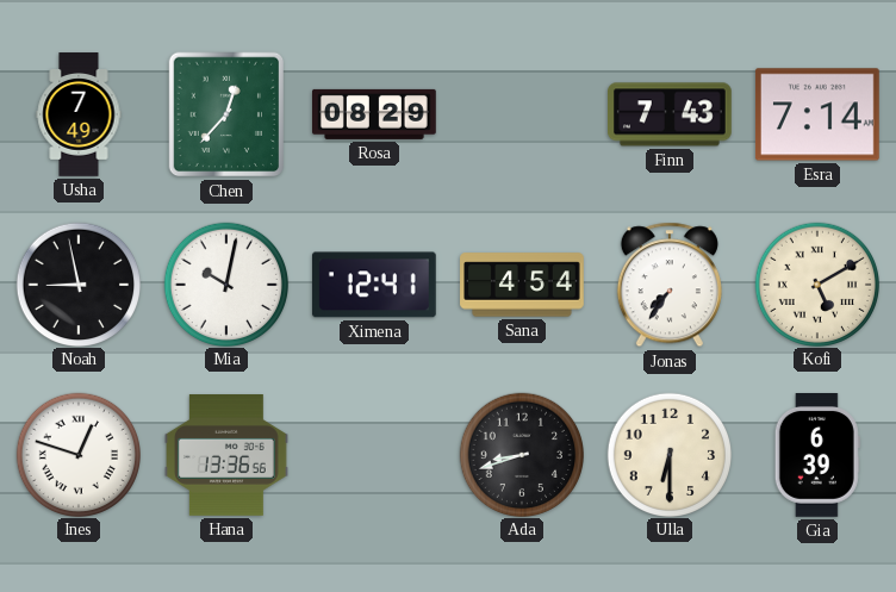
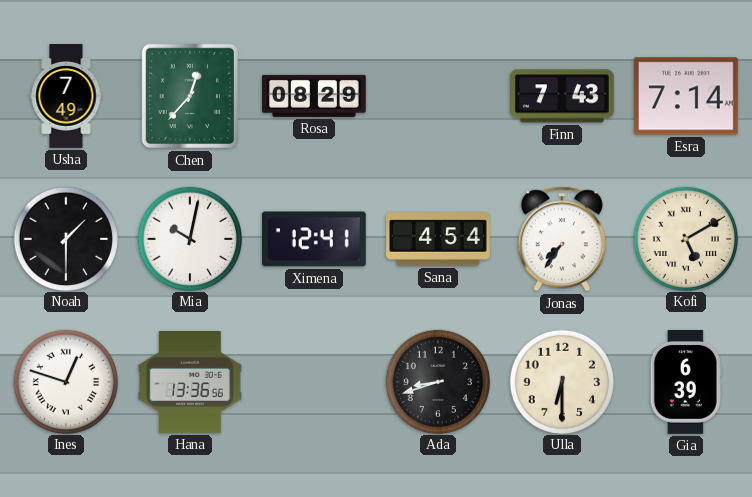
Noah: 8:58 -> 1:30 (65, 238)
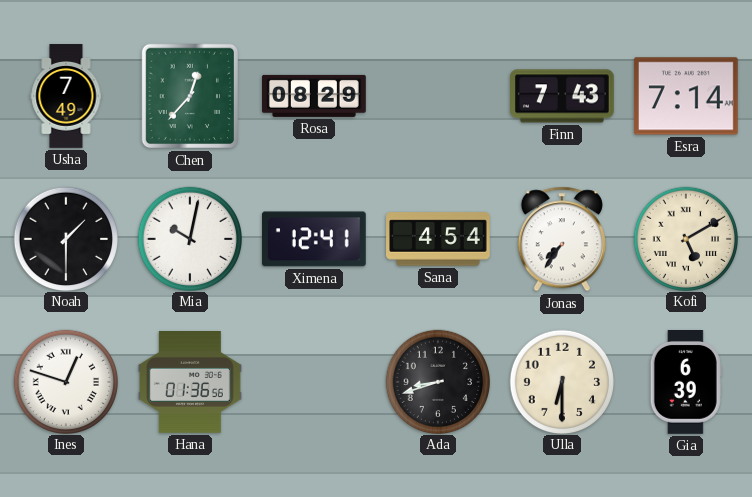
Hana: 13:36 -> 01:36 (191, 383)
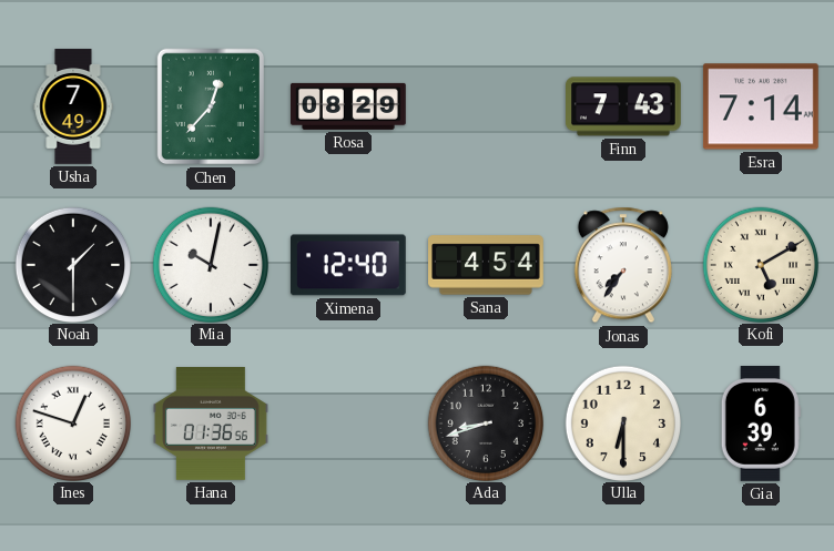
Ximena: 12:41 -> 12:40 (348, 265)
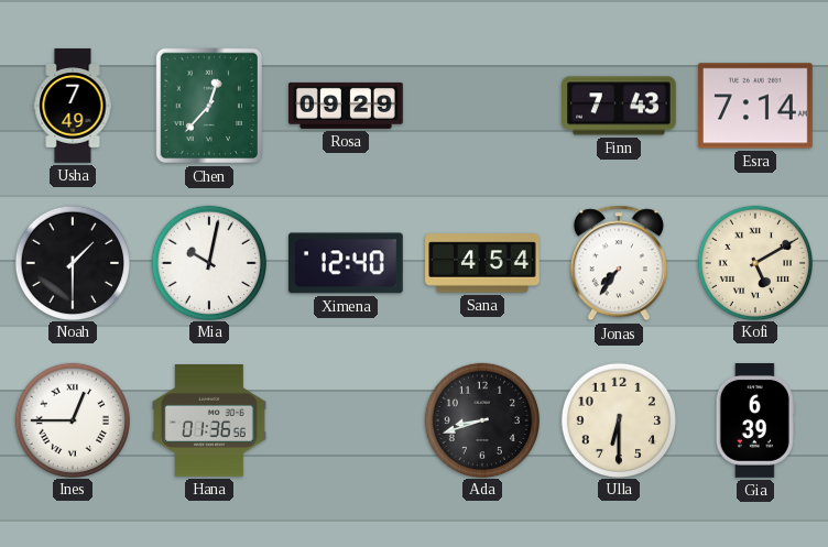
Rosa: 08:29 -> 09:29 (347, 106)
Ines: 12:48 -> 12:45 (72, 419)
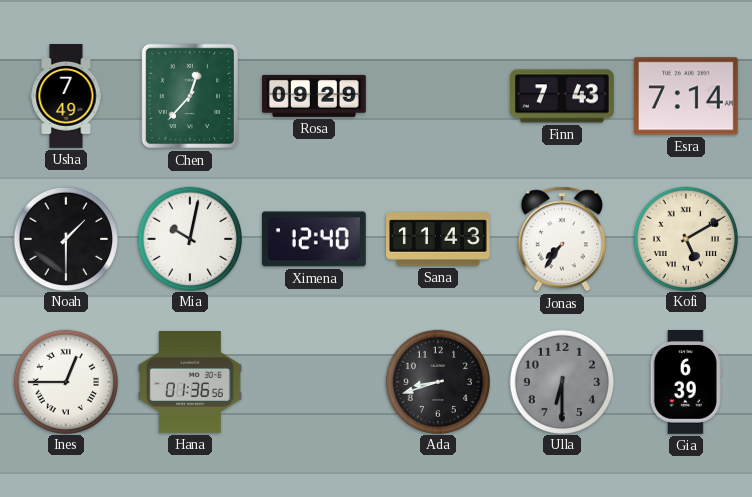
Sana: 4:54 -> 11:43 (438, 239)
Ulla dial: cream -> grey (561, 381)
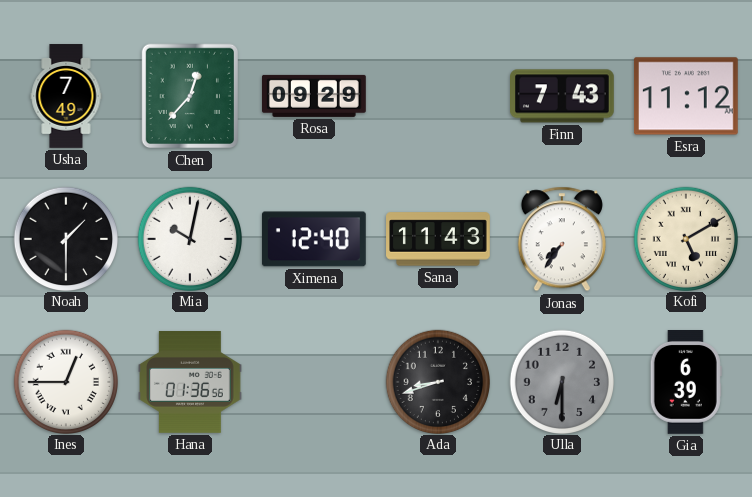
Esra: 7:14 -> 11:12 (686, 96)
